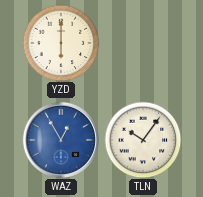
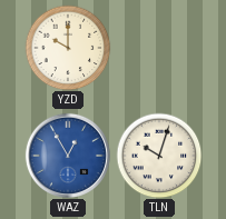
YZD: 6:00 -> 10:00 (68, 48)
TLN: 10:06 -> 10:03 (159, 156)
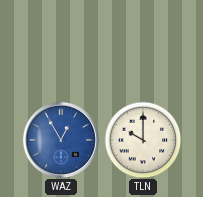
YZD: 10:00 -> none (68, 48)
TLN: 10:03 -> 10:00 (143, 140)
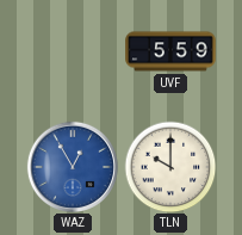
UVF: none -> 5:59 (170, 51)
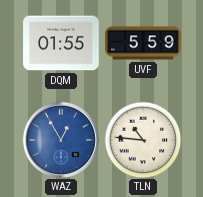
DQM: none -> 01:55 (61, 43)
TLN: 10:00 -> 10:46 (143, 140)
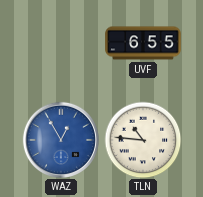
DQM: 01:55 -> none (61, 43)
UVF: 5:59 -> 6:55 (143, 43)
